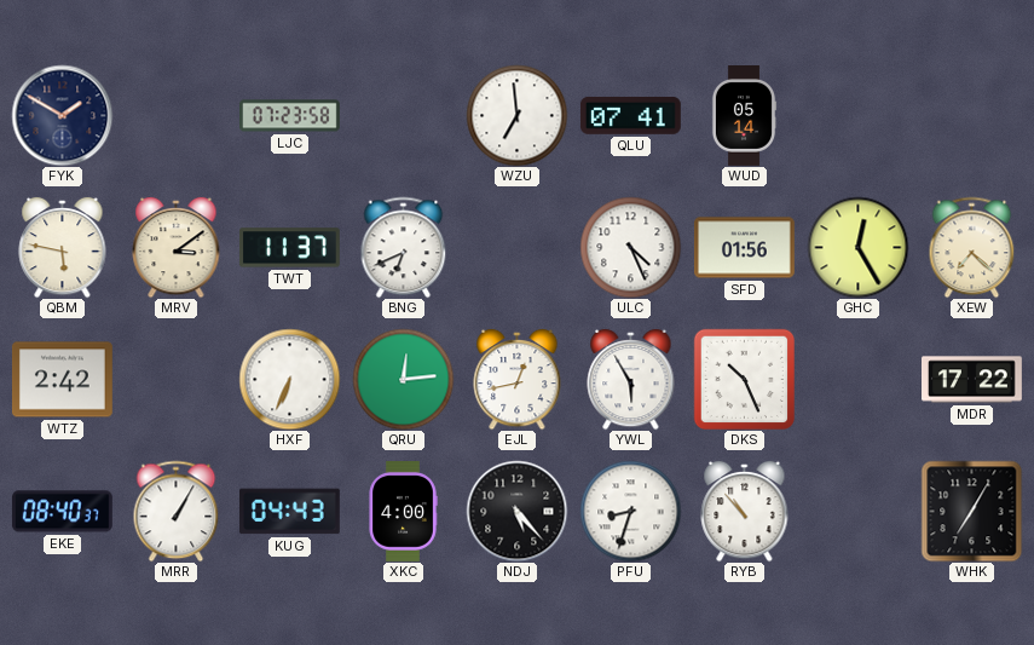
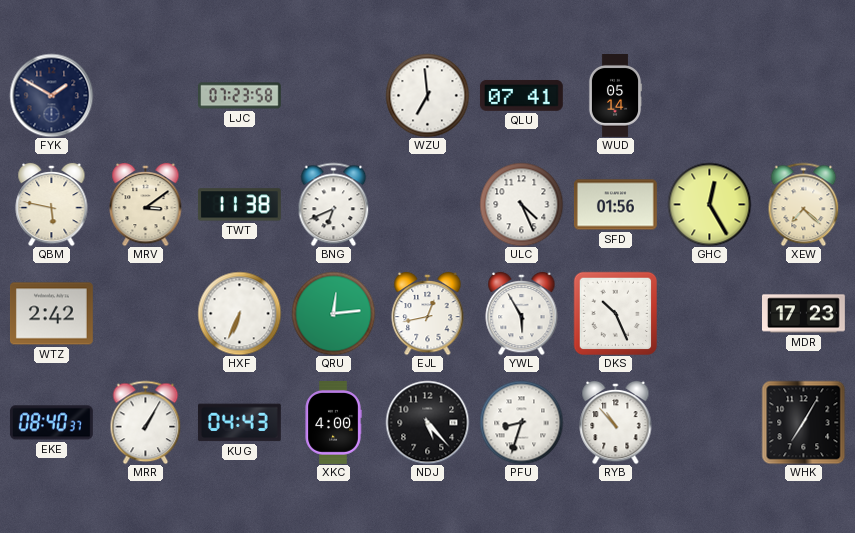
TWT: 11:37 -> 11:38 (239, 205)
MDR: 17:22 -> 17:23 (804, 314)
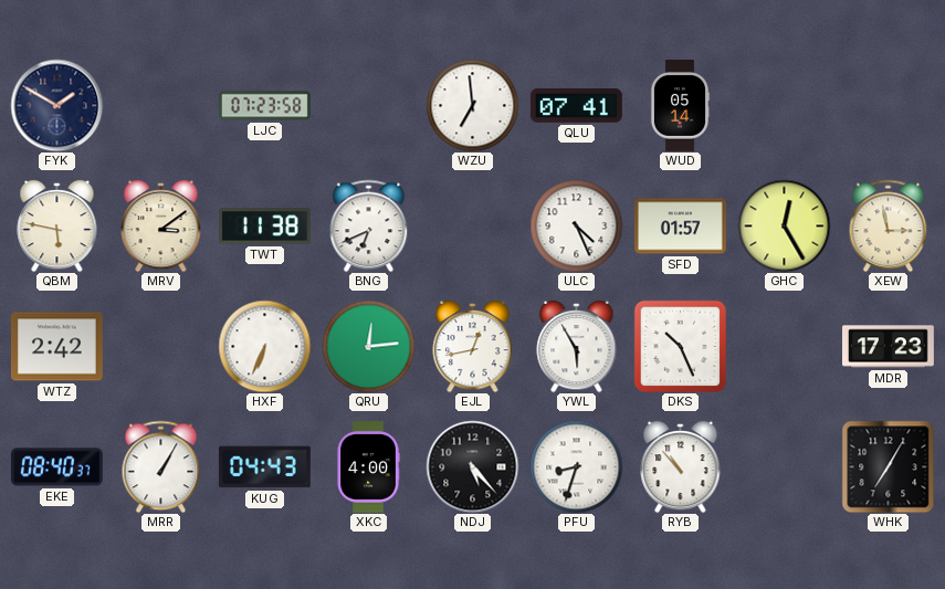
SFD: 01:56 -> 01:57 (680, 227)
XEW: 7:22 -> 2:58 (889, 225)
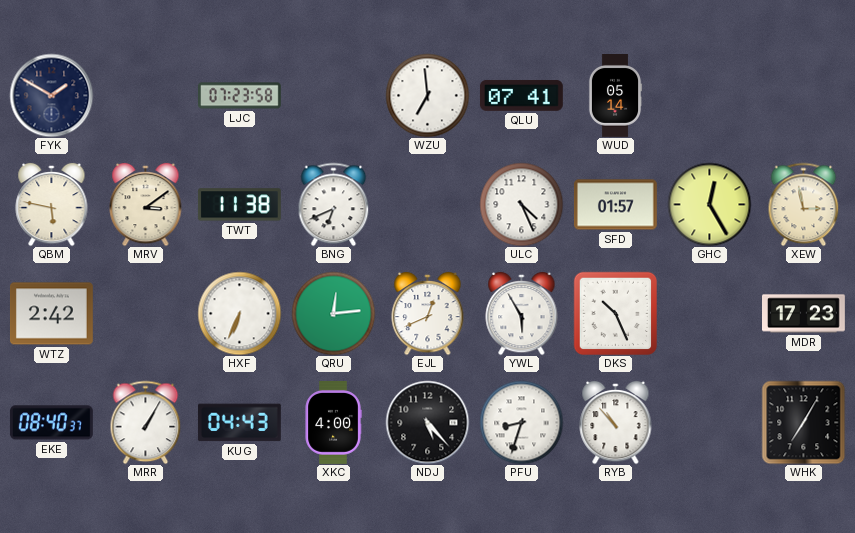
EJL: 12:43 -> 12:41 (428, 313)
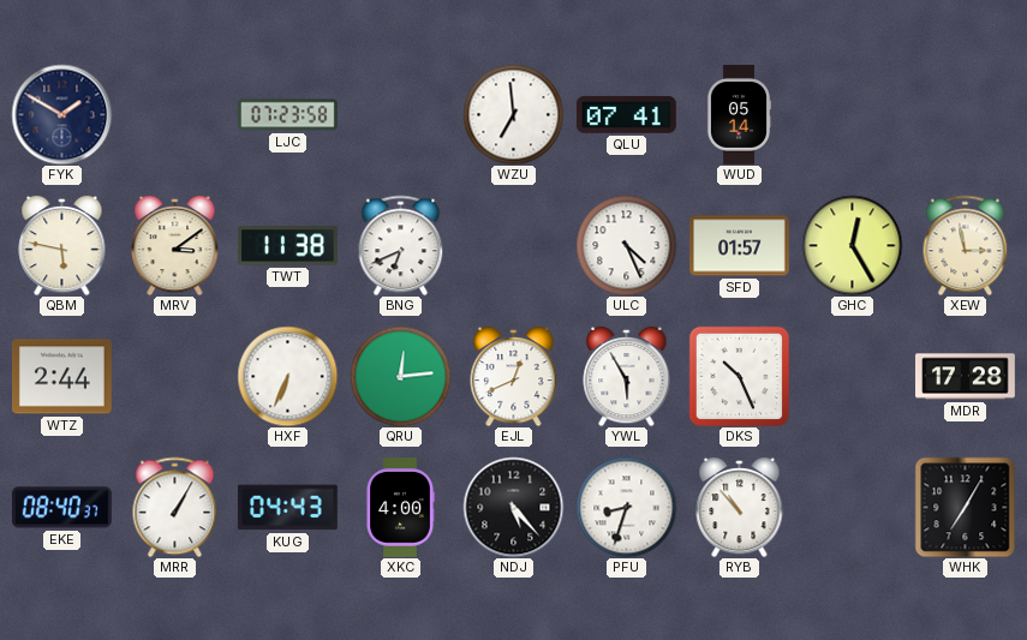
WTZ: 2:42 -> 2:44 (61, 377)
MDR: 17:23 -> 17:28 (966, 377)
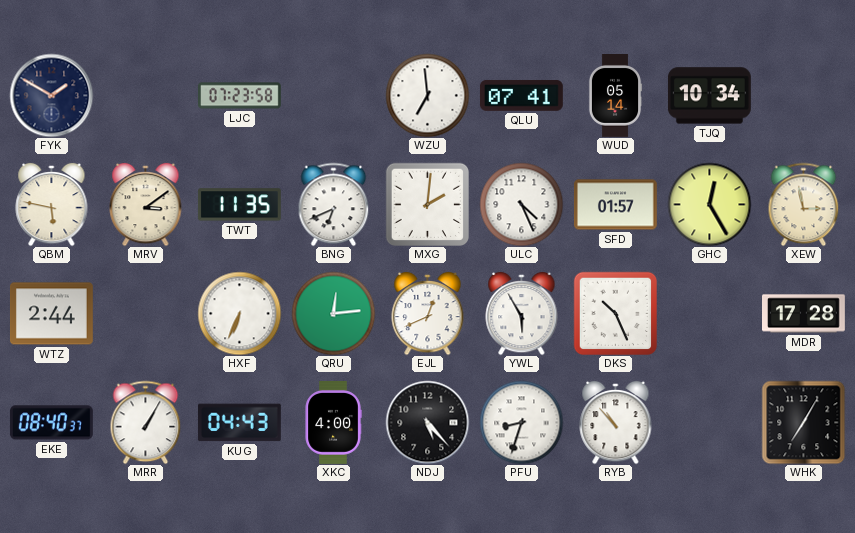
TJQ: none -> 10:34 (709, 96)
TWT: 11:38 -> 11:35 (239, 205)
MXG: none -> 2:01 (427, 204)
